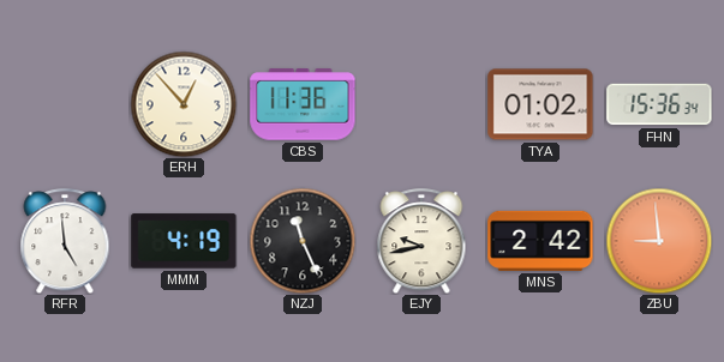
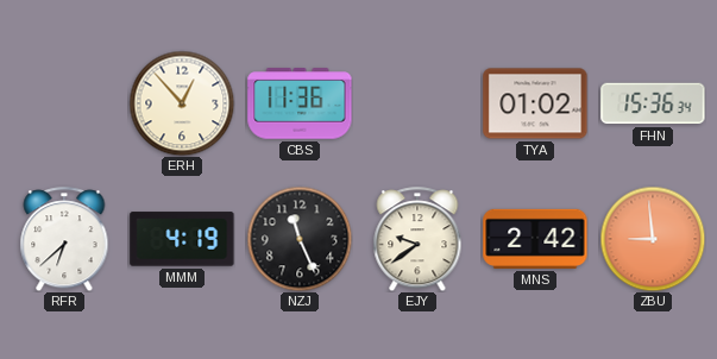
RFR: 4:59 -> 6:38 (64, 239)
EJY: 9:43 -> 9:39 (417, 239)
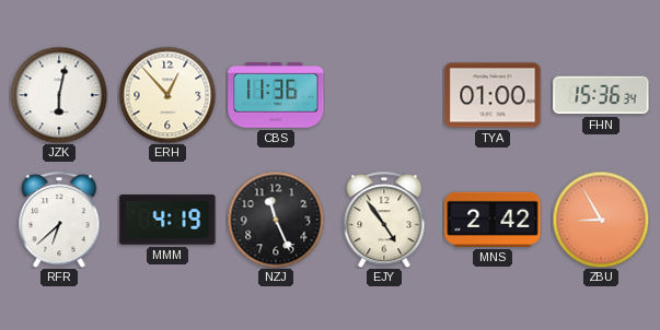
JZK: none -> 6:02 (59, 95)
TYA: 01:02 -> 01:00 (493, 95)
EJY: 9:39 -> 4:54 (384, 220)
ZBU: 8:59 -> 8:55 (601, 220)
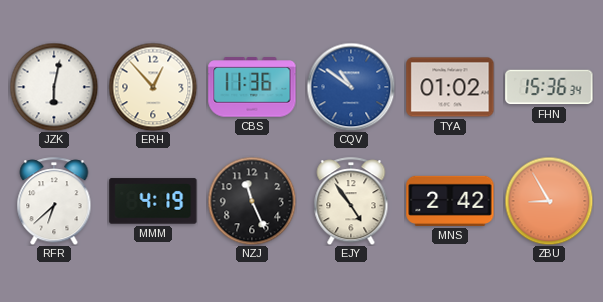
CQV: none -> 10:51 (351, 87)
TYA: 01:00 -> 01:02 (450, 87)
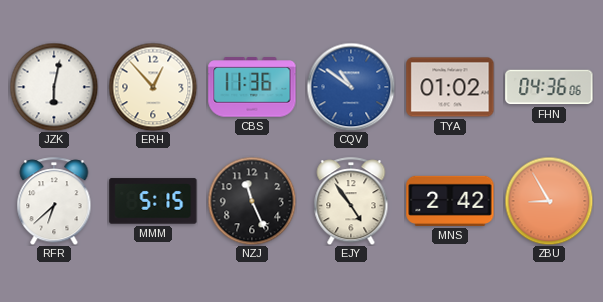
FHN: 15:36 -> 04:36 (549, 87)
MMM: 4:19 -> 5:15 (153, 201)
